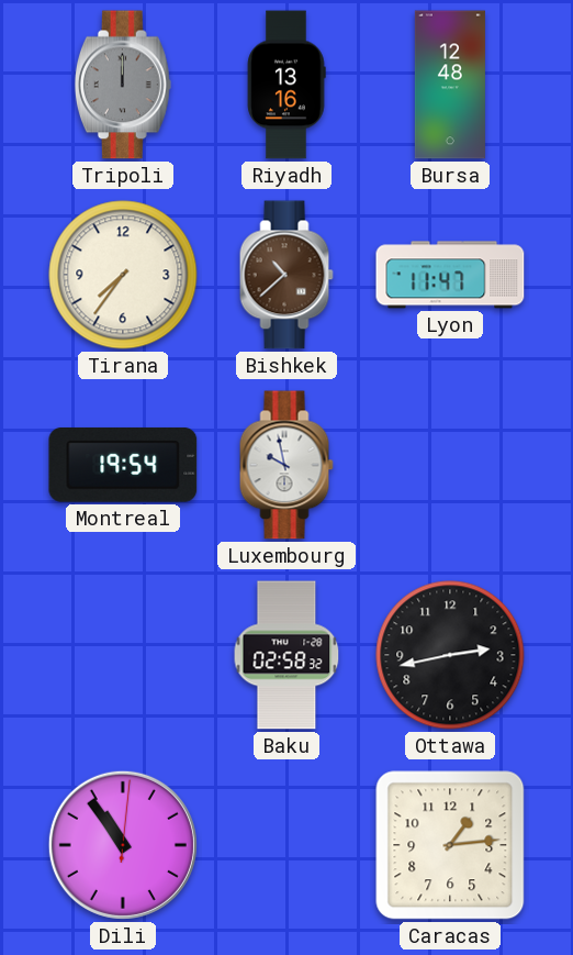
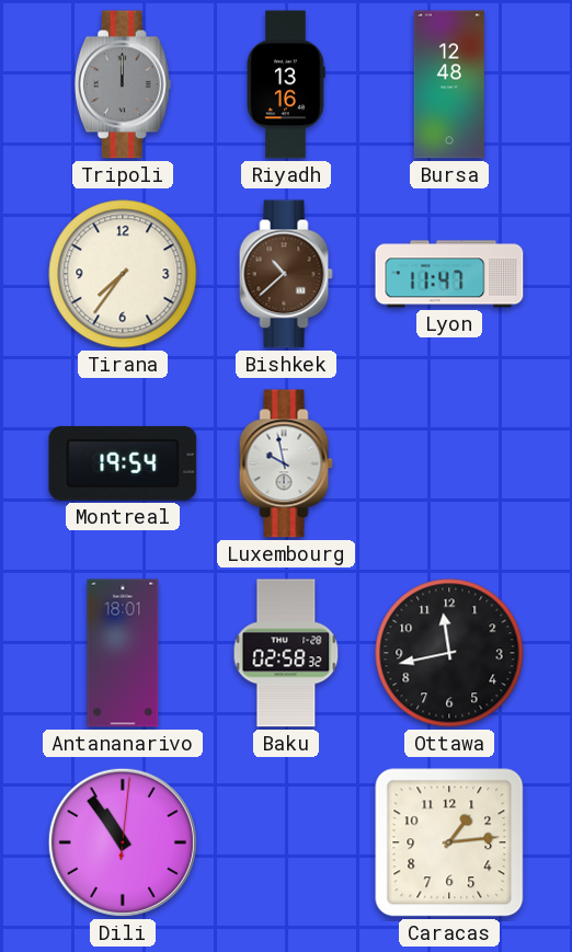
Antananarivo: none -> 18:01 (123, 653)
Ottawa: 2:43 -> 11:43 (449, 653)
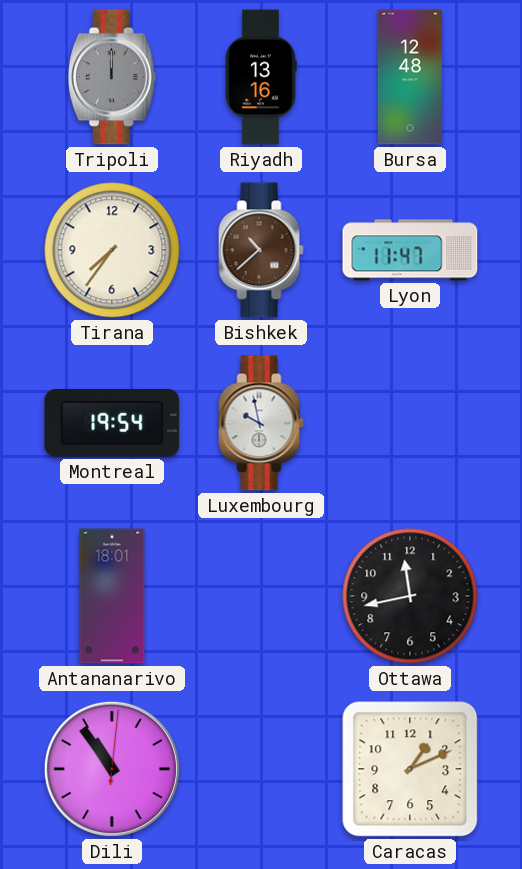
Baku: 02:58 -> none (286, 653)
Caracas: 1:14 -> 1:11 (410, 769)
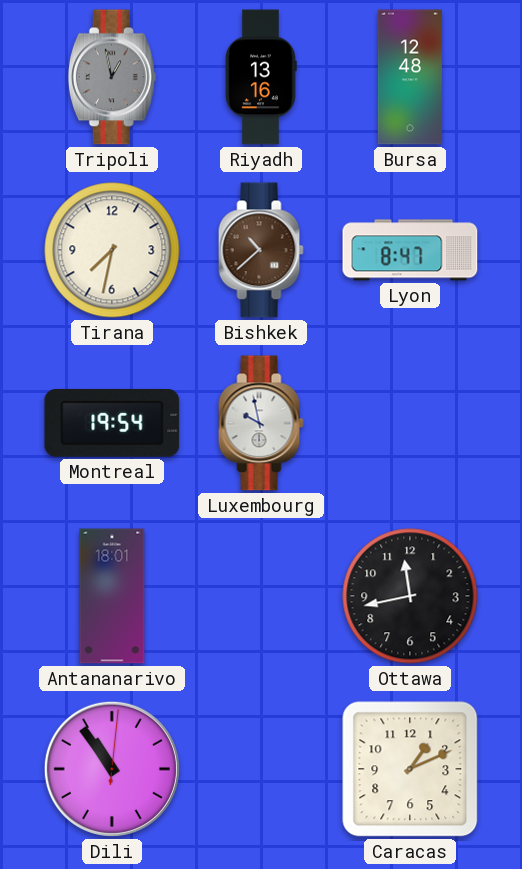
Tripoli: 12:00 -> 12:58 (112, 77)
Tirana: 7:36 -> 7:32 (112, 250)
Lyon: 11:47 -> 8:47 (410, 250)
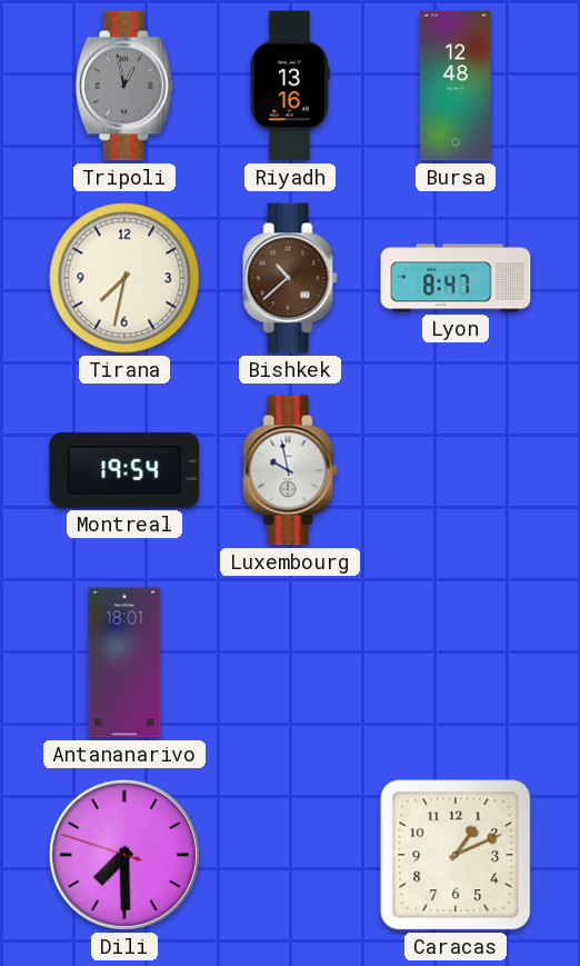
Ottawa: 11:43 -> none (410, 596)
Dili: 10:54 -> 7:29 (124, 855)
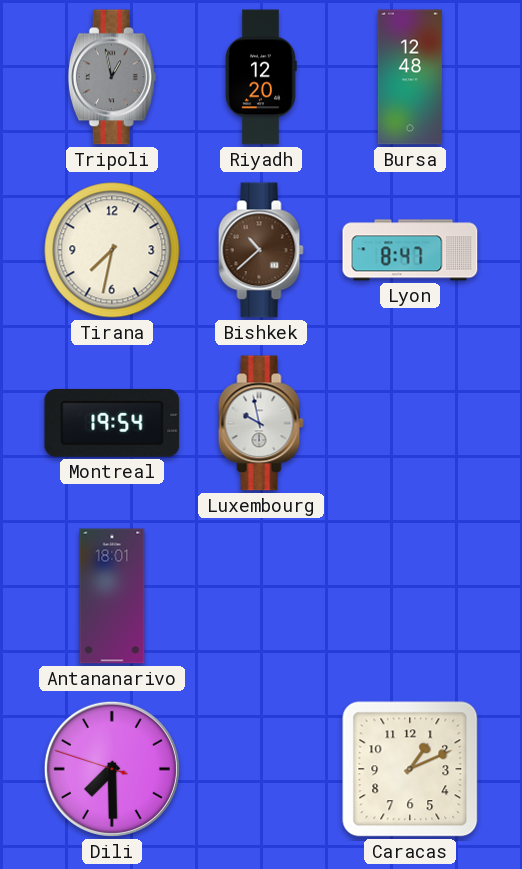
Riyadh: 13:16 -> 12:20 (261, 77)
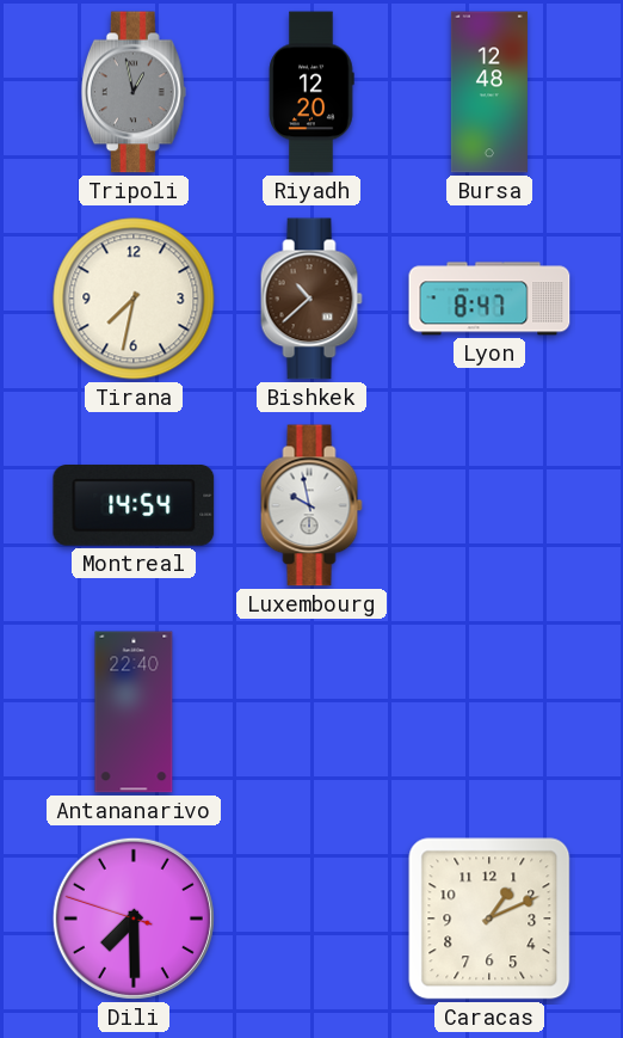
Montreal: 19:54 -> 14:54 (134, 505)
Antananarivo: 18:01 -> 22:40 (134, 712)
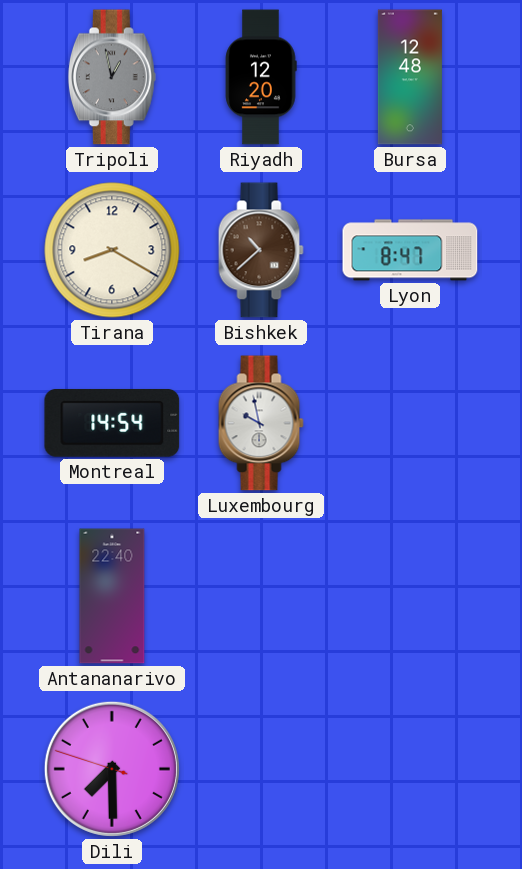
Tirana: 7:32 -> 8:20 (112, 250)
Caracas: 1:11 -> none (489, 919)
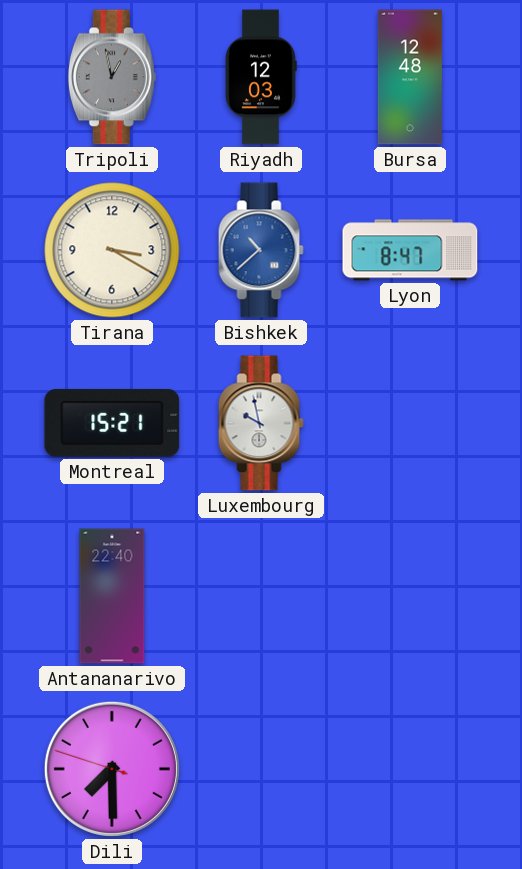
Riyadh: 12:20 -> 12:03 (261, 77)
Tirana: 8:20 -> 3:20 (112, 250)
Bishkek dial: brown -> blue (261, 250)
Montreal: 14:54 -> 15:21 (112, 423)
